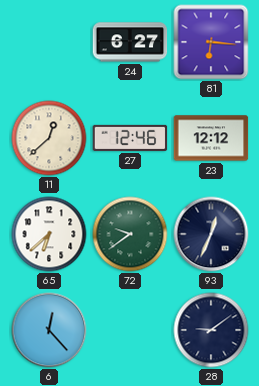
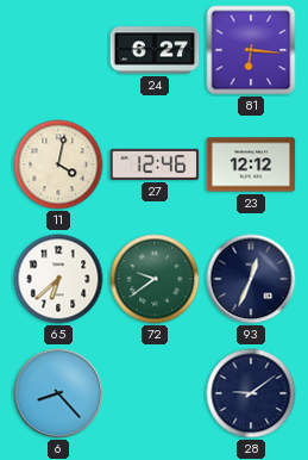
11: 12:38 -> 4:02 (58, 164)
6: 12:23 -> 8:23 (58, 393)
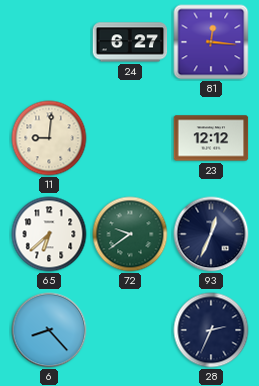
81: 6:16 -> 12:16 (211, 42)
11: 4:02 -> 9:01 (49, 138)
27: 12:46 -> none (155, 164)
28: 9:09 -> 2:34 (211, 330)
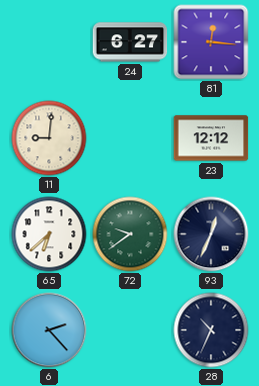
6: 8:23 -> 2:23 (49, 330)
28: 2:34 -> 10:34 (211, 330)
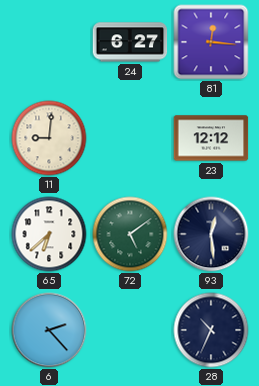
72: 9:39 -> 5:09 (130, 234)
93: 12:34 -> 12:29 (211, 234)
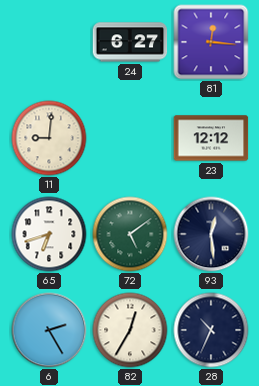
65: 6:38 -> 6:42 (49, 234)
6: 2:23 -> 2:25 (49, 330)
82: none -> 12:35 (130, 330)
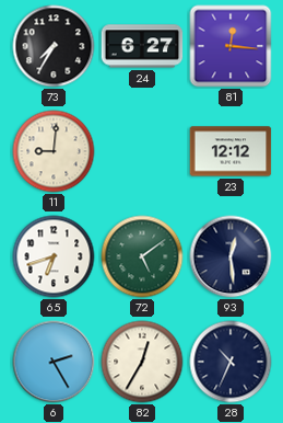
73: none -> 7:35 (54, 46)
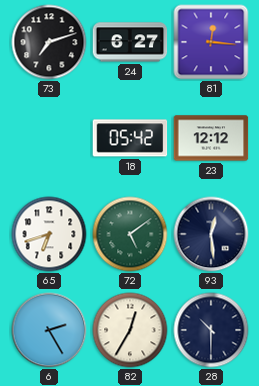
73: 7:35 -> 7:12 (49, 42)
11: 9:01 -> none (54, 151)
18: none -> 05:42 (130, 138)
28: 10:34 -> 10:30 (211, 330)
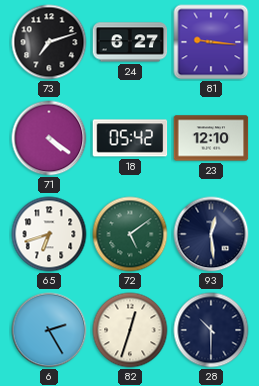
81: 12:16 -> 9:16 (211, 42)
71: none -> 4:21 (49, 138)
23: 12:12 -> 12:10 (211, 138)
82: 12:35 -> 12:33 (130, 330)
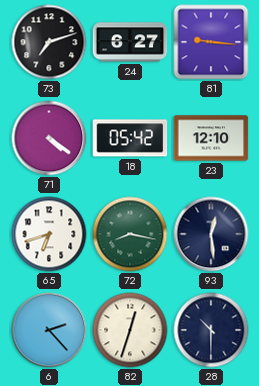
72: 5:09 -> 8:17 (130, 234)
6: 2:25 -> 2:23 (49, 330)
